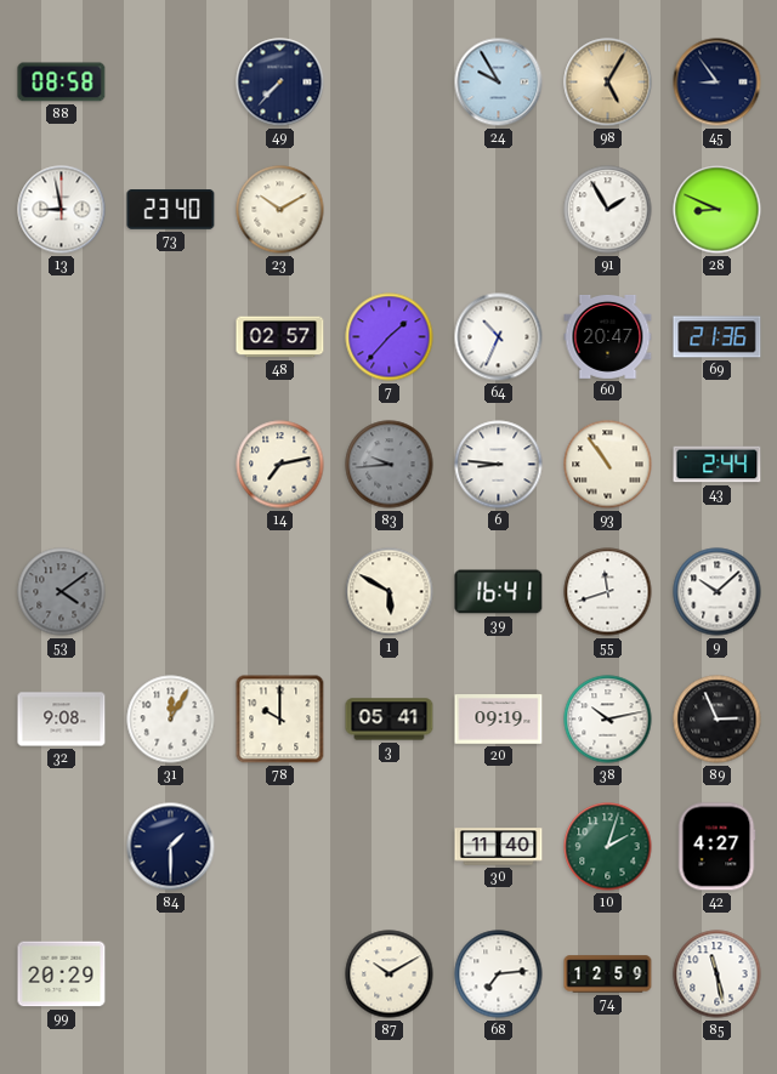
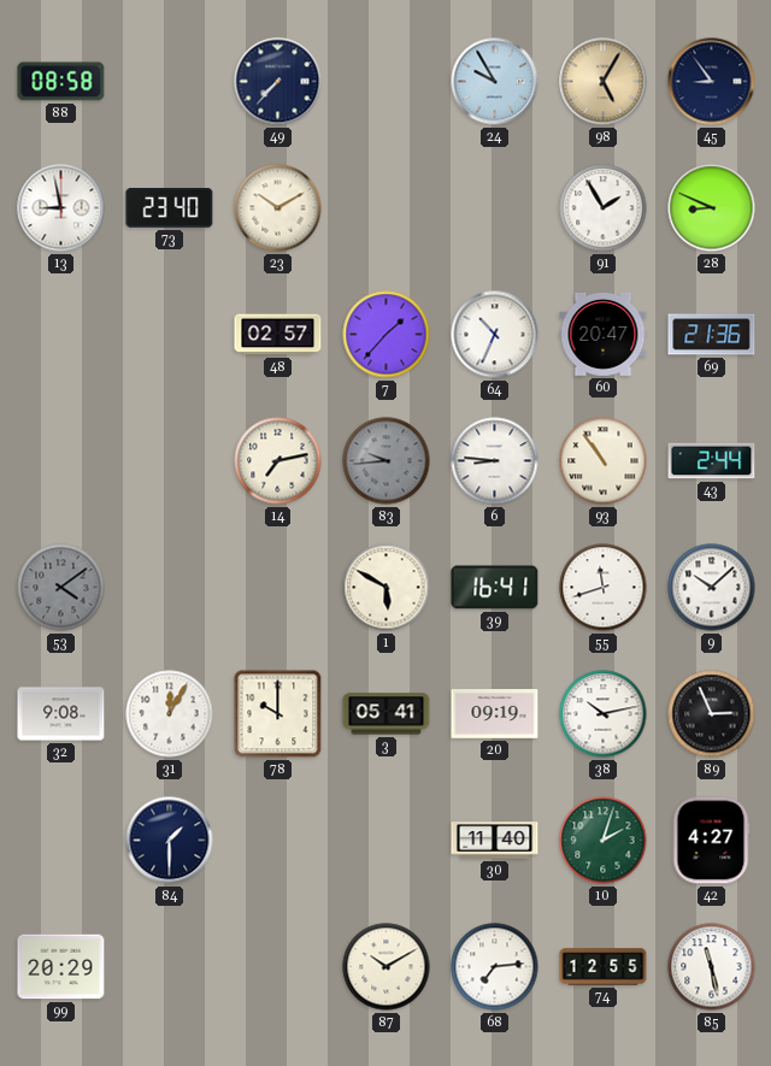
74: 12:59 -> 12:55 (604, 967)
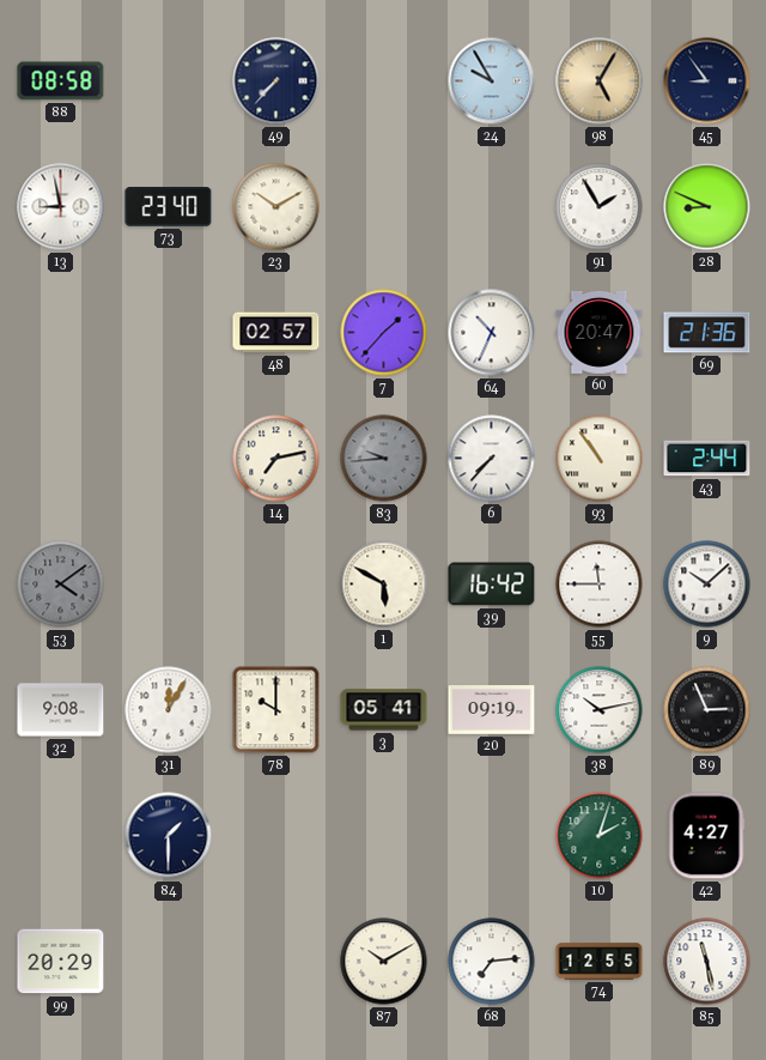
6: 8:46 -> 7:37 (492, 459)
39: 16:41 -> 16:42 (492, 584)
55: 11:42 -> 11:45 (600, 584)
30: 11:40 -> none (495, 841)
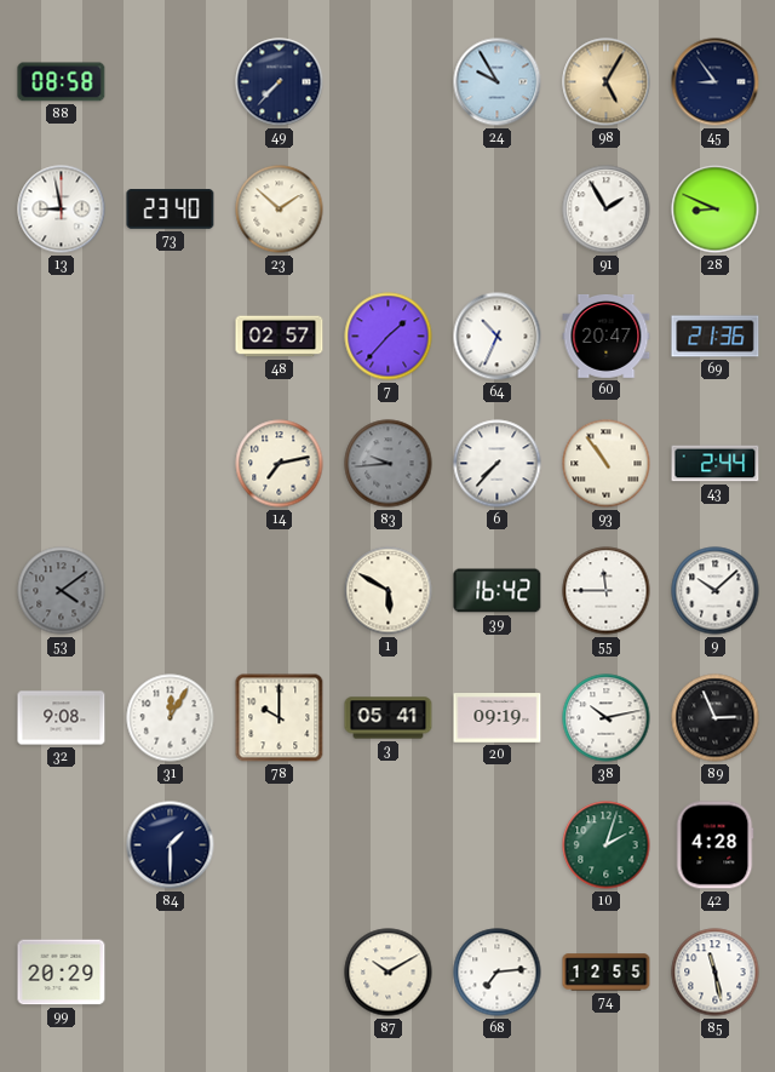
23: 10:10 -> 1:52 (280, 210)
42: 4:27 -> 4:28 (714, 845)
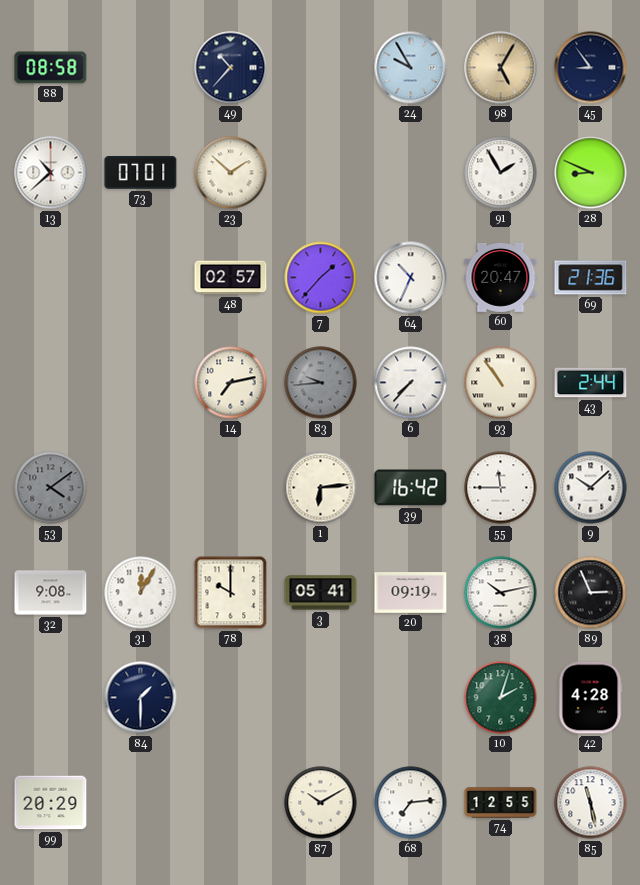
49: 7:37 -> 10:37 (231, 68)
13: 8:58 -> 10:38 (51, 173)
73: 23:40 -> 07:01 (141, 173)
1: 5:50 -> 6:14 (321, 488)
